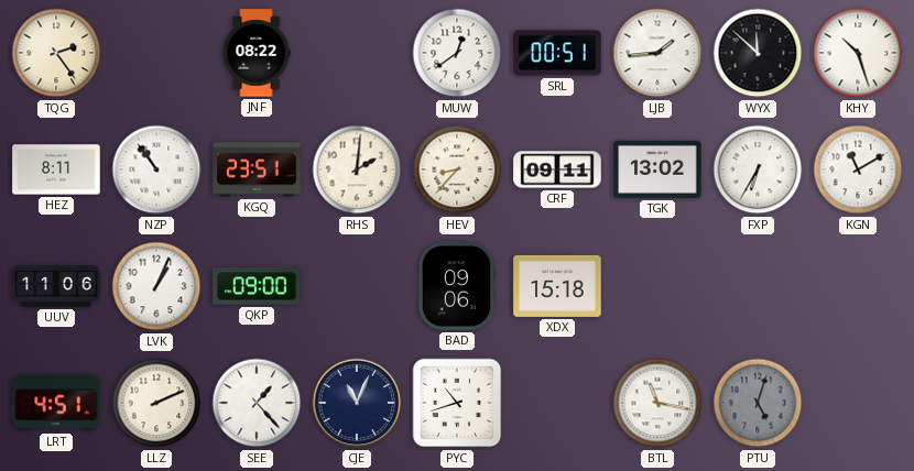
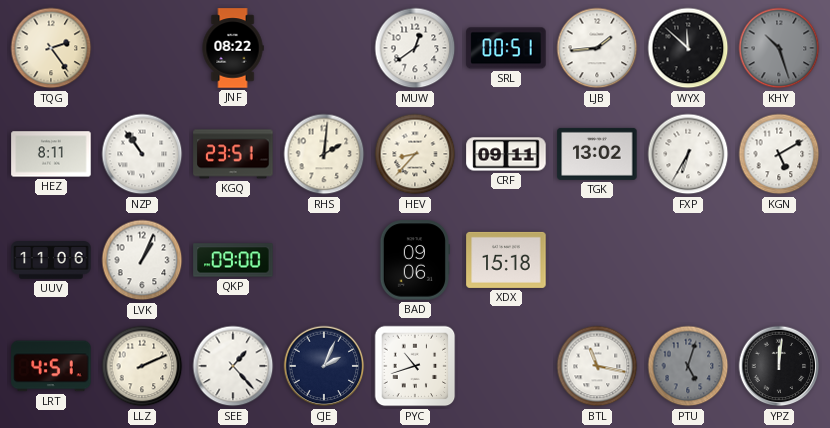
KHY dial: white -> grey (779, 48)
KGN: 11:10 -> 5:10 (779, 154)
CJE: 11:04 -> 2:04 (324, 366)
YPZ: none -> 12:01 (779, 366)
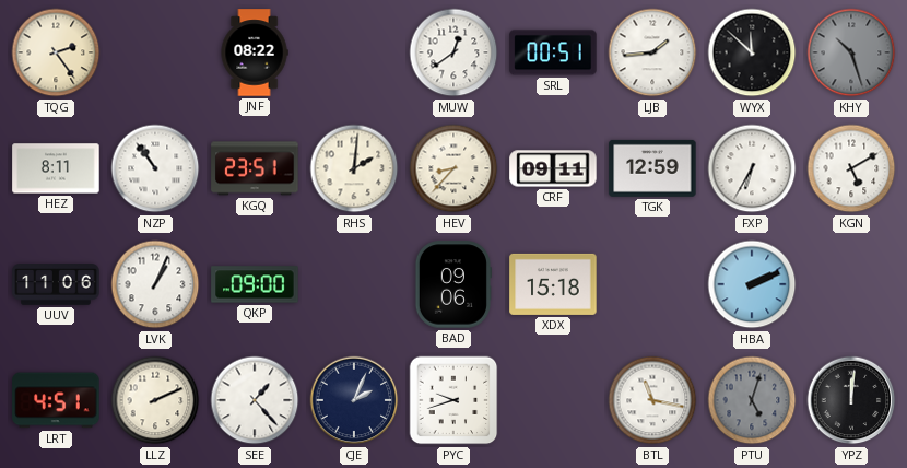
TGK: 13:02 -> 12:59 (652, 168)
HBA: none -> 2:11 (752, 284)
PYC: 10:42 -> 9:42 (454, 400)
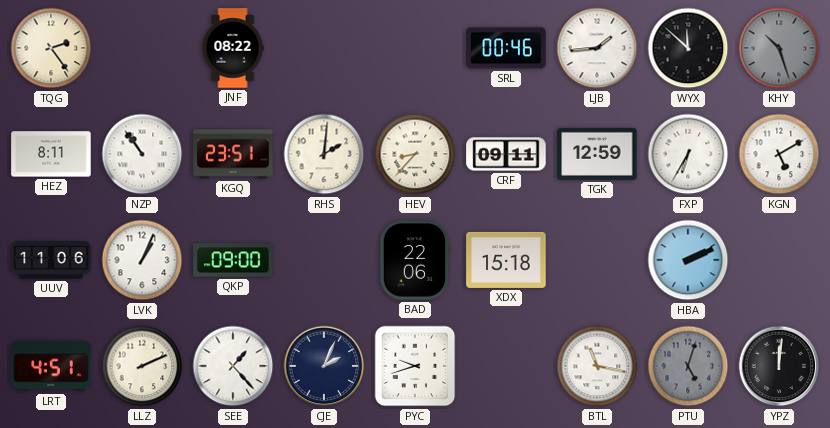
MUW: 12:39 -> none (454, 52)
SRL: 00:51 -> 00:46 (506, 48)
BAD: 09:06 -> 22:06 (415, 260)
